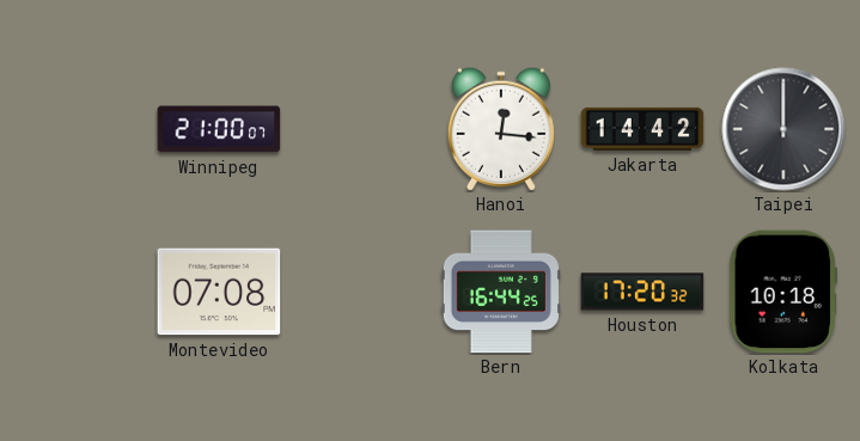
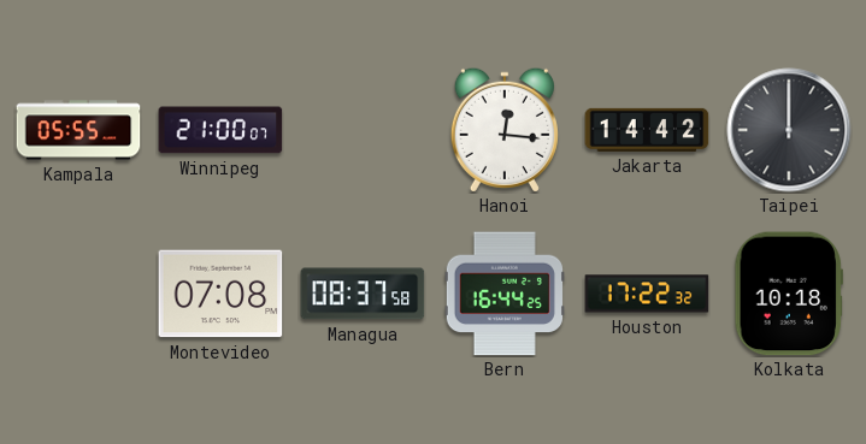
Kampala: none -> 05:55 (78, 130)
Managua: none -> 08:37 (363, 294)
Houston: 17:20 -> 17:22 (647, 294)
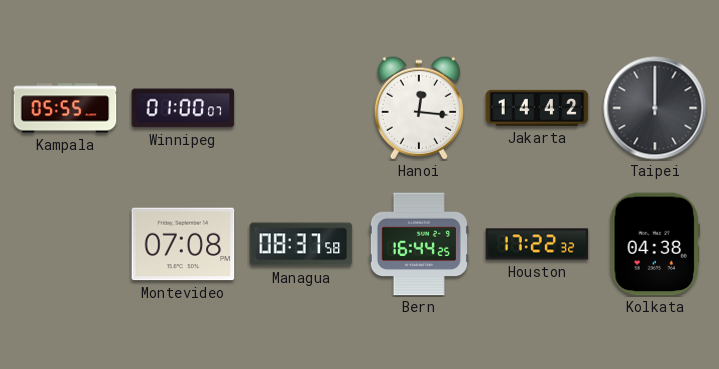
Winnipeg: 21:00 -> 01:00 (183, 108)
Kolkata: 10:18 -> 04:38 (655, 244)
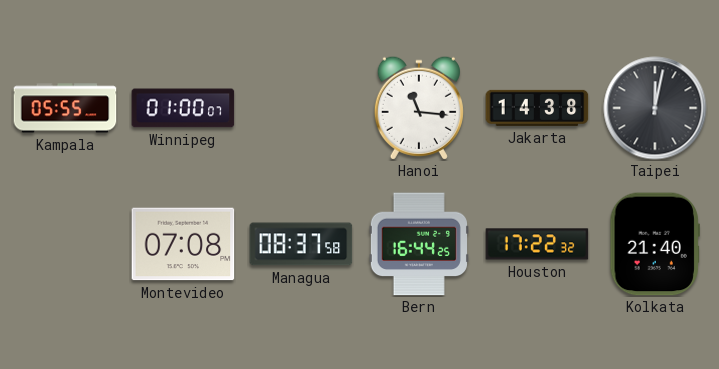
Hanoi: 12:16 -> 11:16 (419, 108)
Jakarta: 14:42 -> 14:38 (537, 108)
Taipei: 12:00 -> 12:02 (655, 108)
Kolkata: 04:38 -> 21:40 (655, 244)
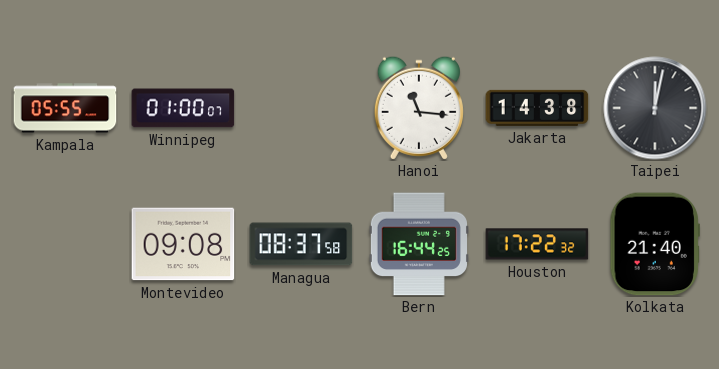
Montevideo: 07:08 -> 09:08 (183, 244)
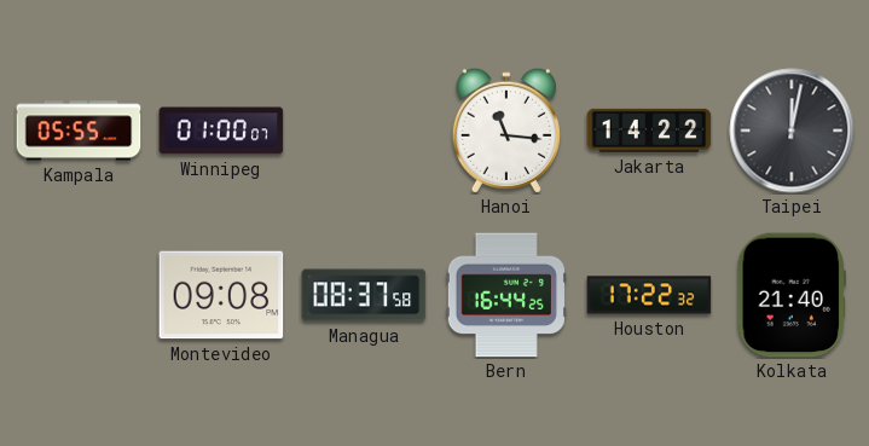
Jakarta: 14:38 -> 14:22 (649, 131)
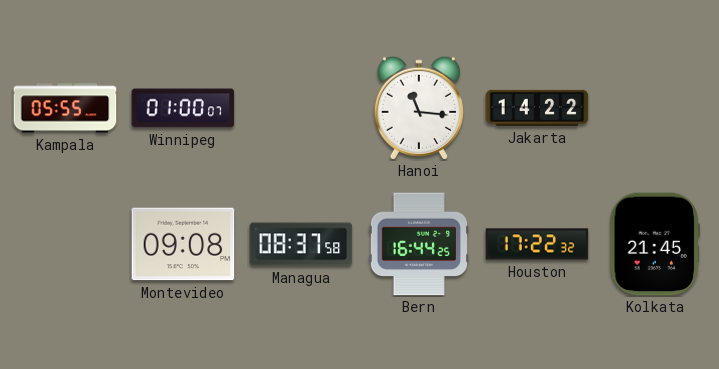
Taipei: 12:02 -> none (792, 131)
Kolkata: 21:40 -> 21:45 (655, 244)
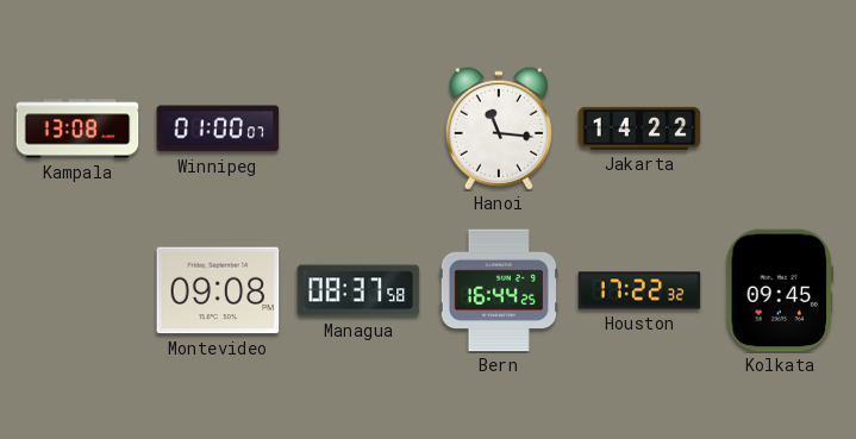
Kampala: 05:55 -> 13:08 (77, 128)
Kolkata: 21:45 -> 09:45 (780, 290)
